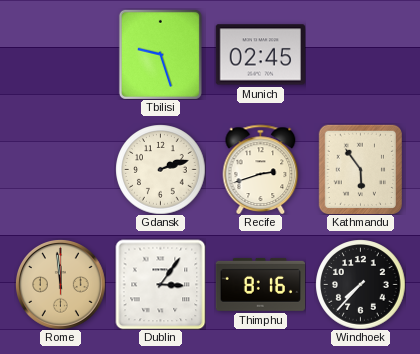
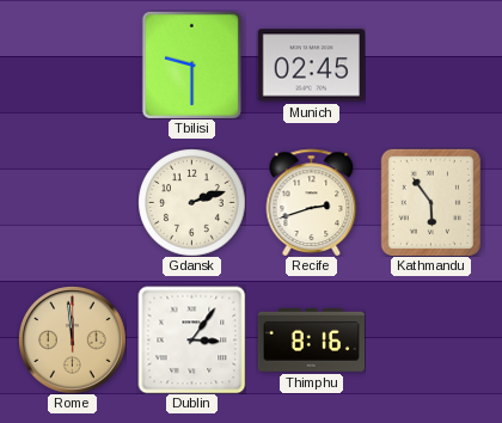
Tbilisi: 9:27 -> 9:30 (191, 65)
Windhoek: 7:37 -> none (360, 284)
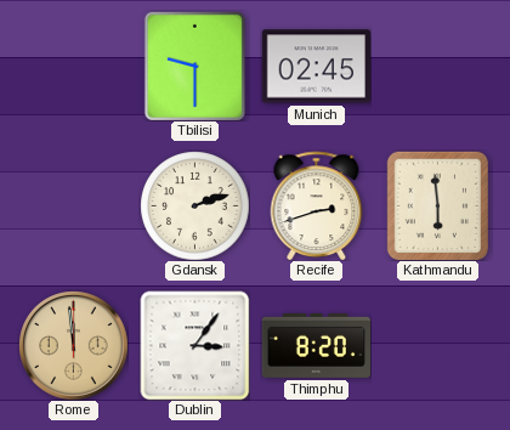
Kathmandu: 5:54 -> 5:59 (437, 205)
Thimphu: 8:16 -> 8:20 (316, 345)
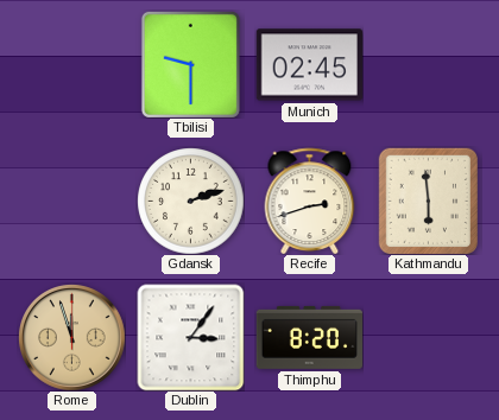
Rome: 11:59 -> 11:57 (71, 337)
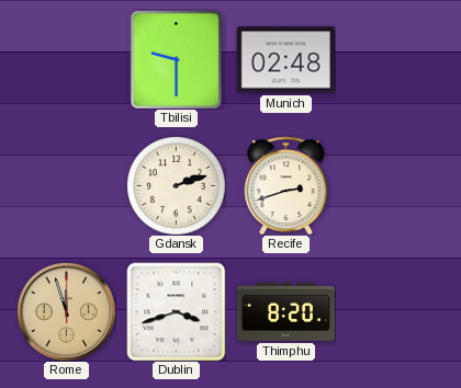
Munich: 02:45 -> 02:48 (285, 60)
Kathmandu: 5:59 -> none (428, 201)
Dublin: 3:06 -> 3:42 (176, 311)
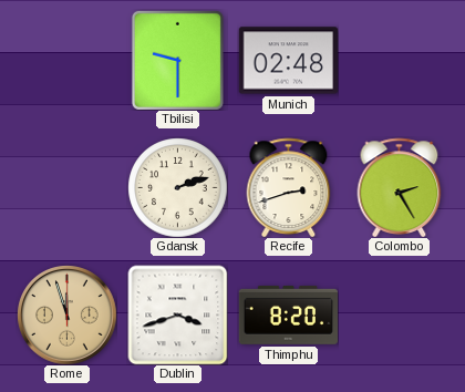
Colombo: none -> 2:25 (400, 187)
